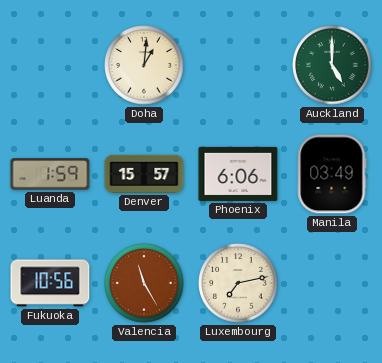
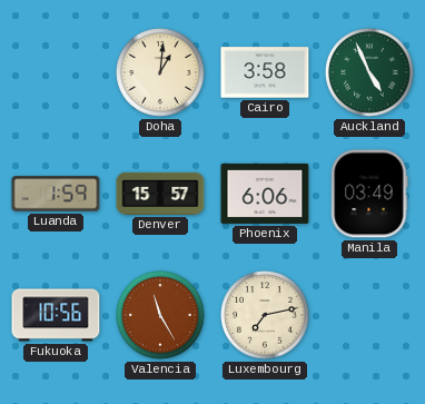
Cairo: none -> 3:58 (265, 72)
Auckland: 5:00 -> 4:56 (369, 72)
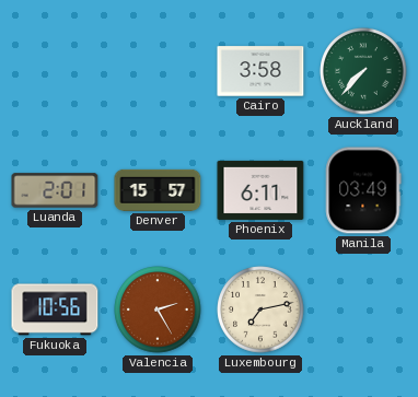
Doha: 1:01 -> none (160, 72)
Auckland: 4:56 -> 7:37 (363, 71)
Luanda: 1:59 -> 2:01 (55, 190)
Phoenix: 6:06 -> 6:11 (260, 190)
Valencia: 11:25 -> 2:25 (158, 310)
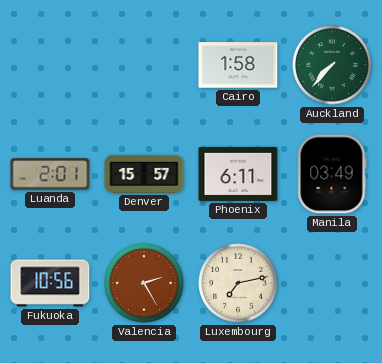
Cairo: 3:58 -> 1:58 (238, 65)
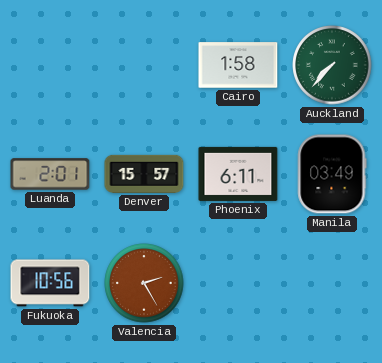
Luxembourg: 7:13 -> none (238, 283)
